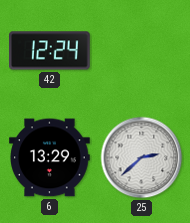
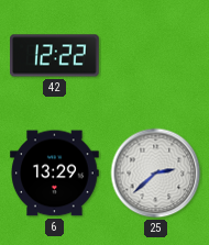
42: 12:24 -> 12:22 (55, 56)
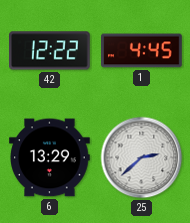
1: none -> 4:45 (142, 51)
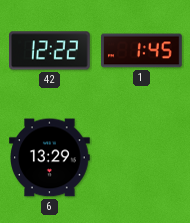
1: 4:45 -> 1:45 (142, 51)
25: 2:38 -> none (142, 158)
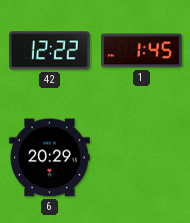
6: 13:29 -> 20:29 (50, 158)
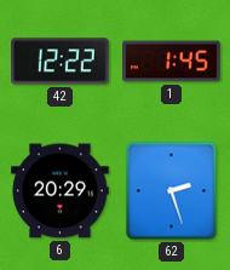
62: none -> 2:27 (172, 191)
